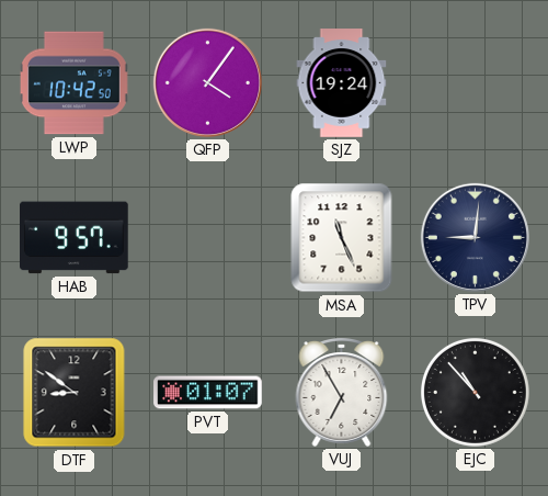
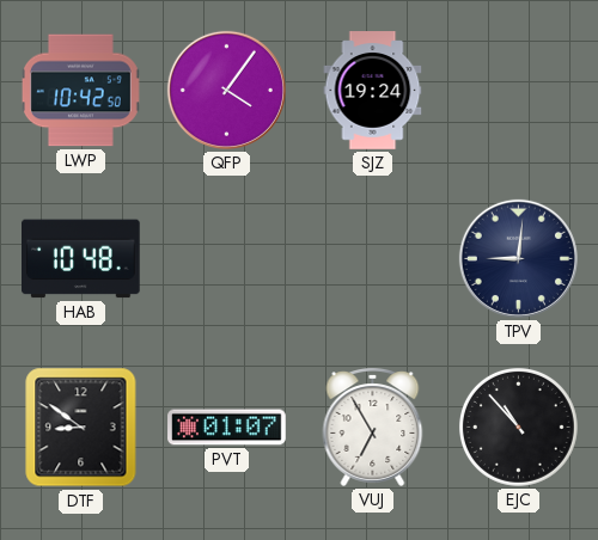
HAB: 9:57 -> 10:48 (81, 259)
MSA: 11:26 -> none (342, 238)
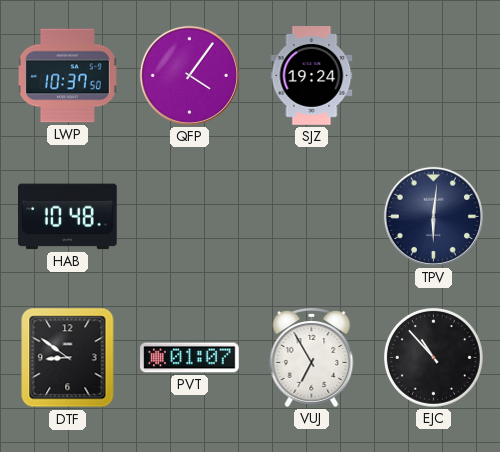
LWP: 10:42 -> 10:37 (68, 76)
TPV: 9:01 -> 6:01 (433, 216)
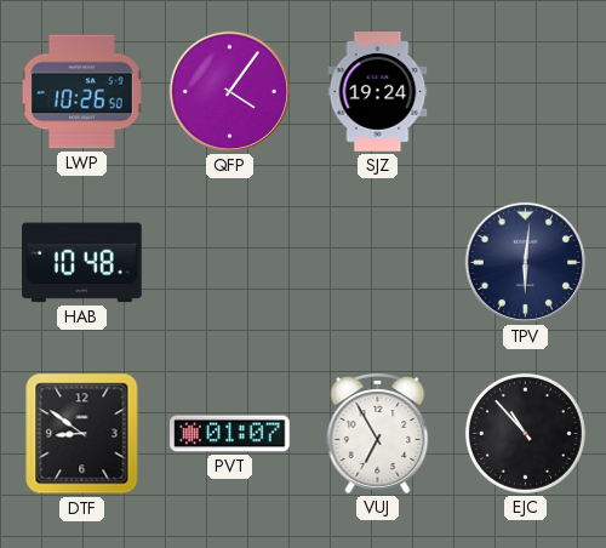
LWP: 10:37 -> 10:26 (82, 92)
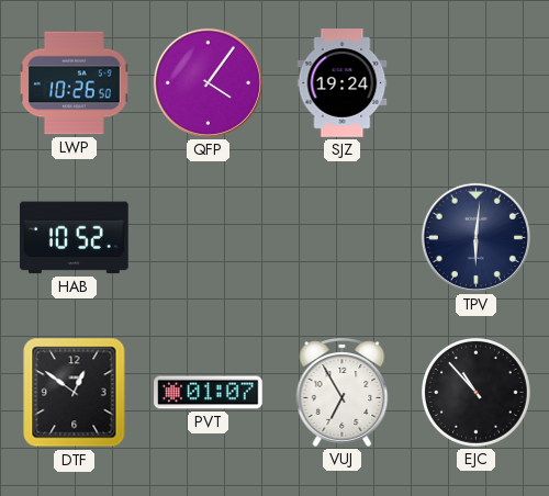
HAB: 10:48 -> 10:52 (75, 238)
DTF: 8:51 -> 12:51 (75, 393)
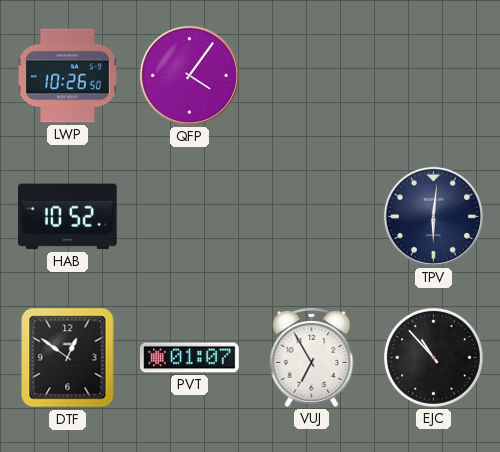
SJZ: 19:24 -> none (343, 83)
